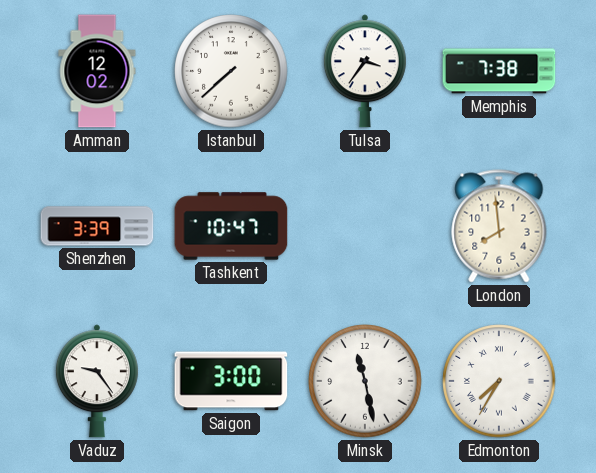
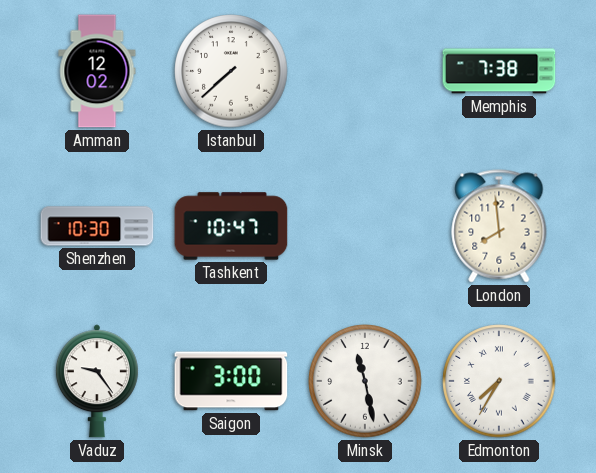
Tulsa: 3:36 -> none (365, 71)
Shenzhen: 3:39 -> 10:30 (97, 226)
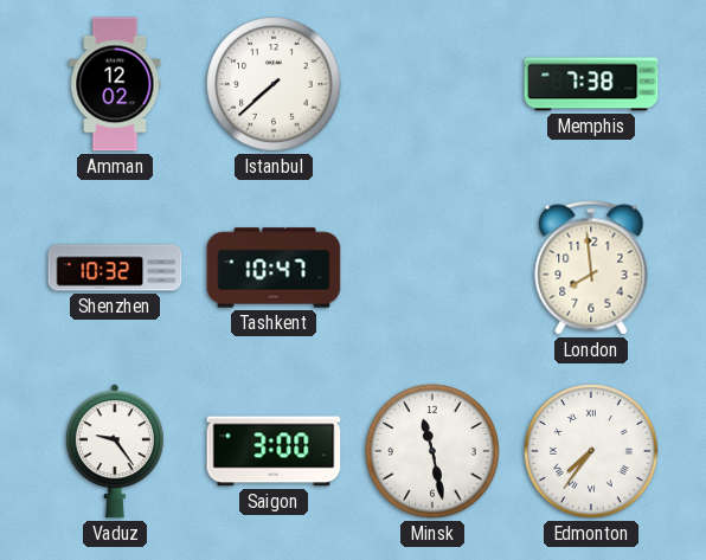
Shenzhen: 10:30 -> 10:32 (115, 268)
Edmonton: 7:35 -> 7:36 (591, 451)
